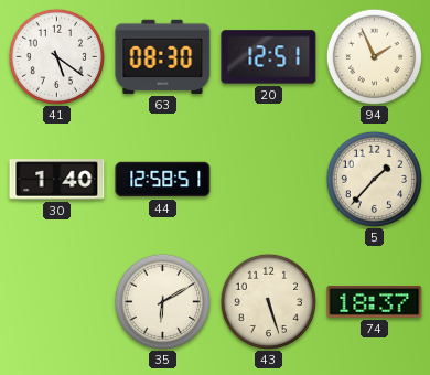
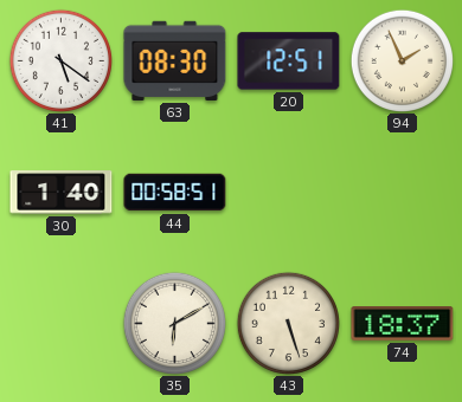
44: 12:58 -> 00:58 (175, 193)
5: 1:37 -> none (374, 179)
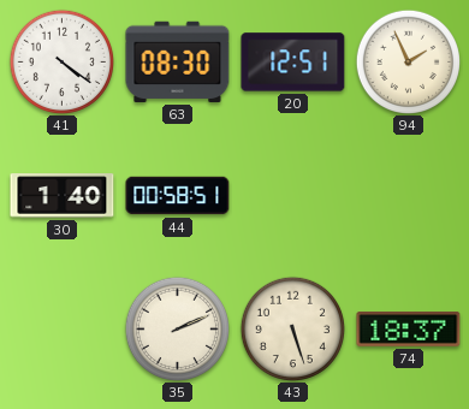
41: 5:21 -> 4:21 (61, 61)
35: 6:10 -> 2:11 (177, 328)
